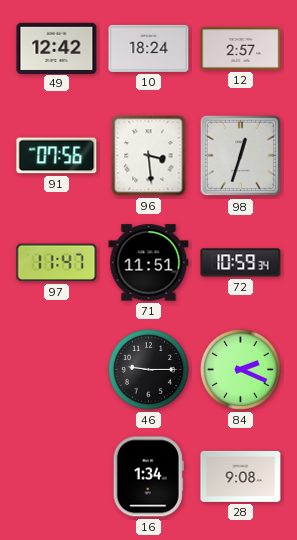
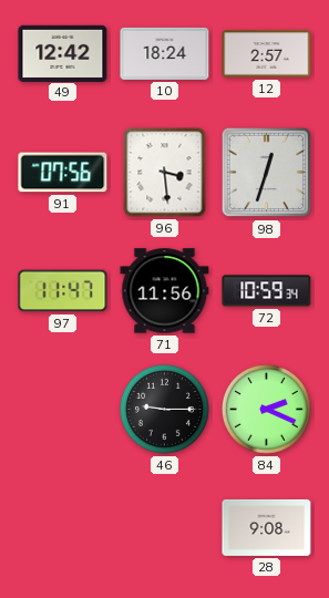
71: 11:51 -> 11:56 (165, 291)
16: 1:34 -> none (148, 477)
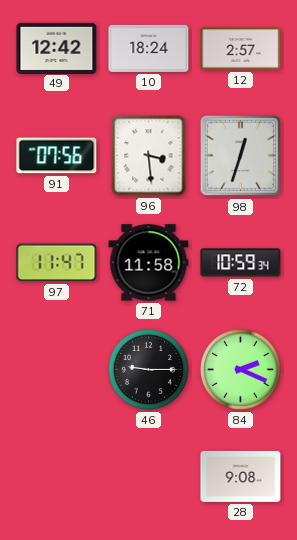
71: 11:56 -> 11:58 (149, 263)
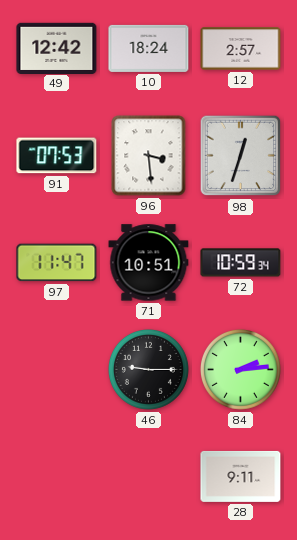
91: 07:56 -> 07:53 (57, 156)
71: 11:58 -> 10:51 (149, 263)
84: 2:19 -> 2:14 (240, 369)
28: 9:08 -> 9:11 (241, 476)
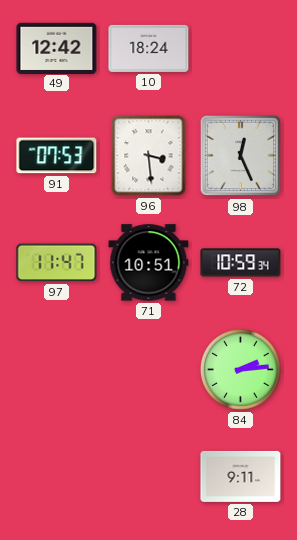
12: 2:57 -> none (241, 49)
98: 12:33 -> 12:26 (241, 156)
46: 9:15 -> none (148, 369)
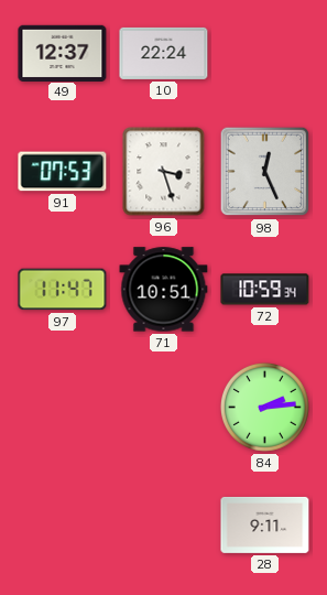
49: 12:42 -> 12:37 (63, 53)
10: 18:24 -> 22:24 (164, 53)
96: 3:29 -> 3:27 (164, 172)
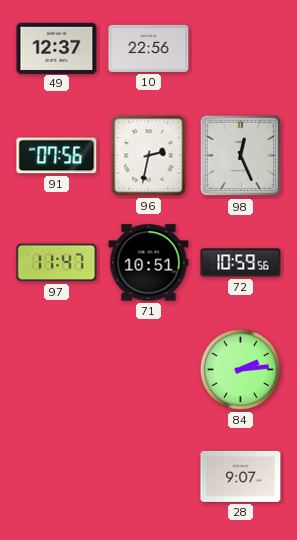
10: 22:24 -> 22:56 (149, 48)
91: 07:53 -> 07:56 (57, 156)
96: 3:27 -> 2:32 (149, 156)
72: 10:59:34 -> 10:59:56 (241, 263)
28: 9:11 -> 9:07 (241, 476)
